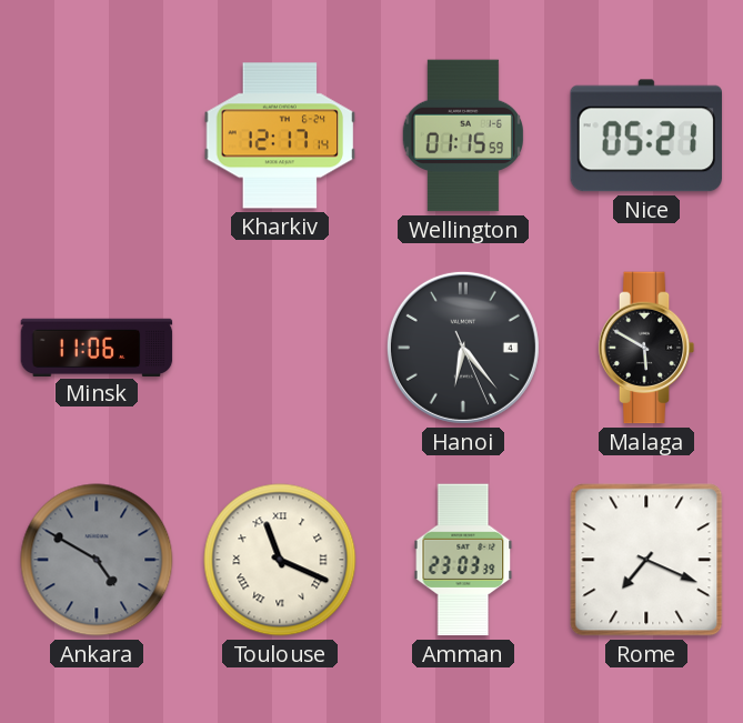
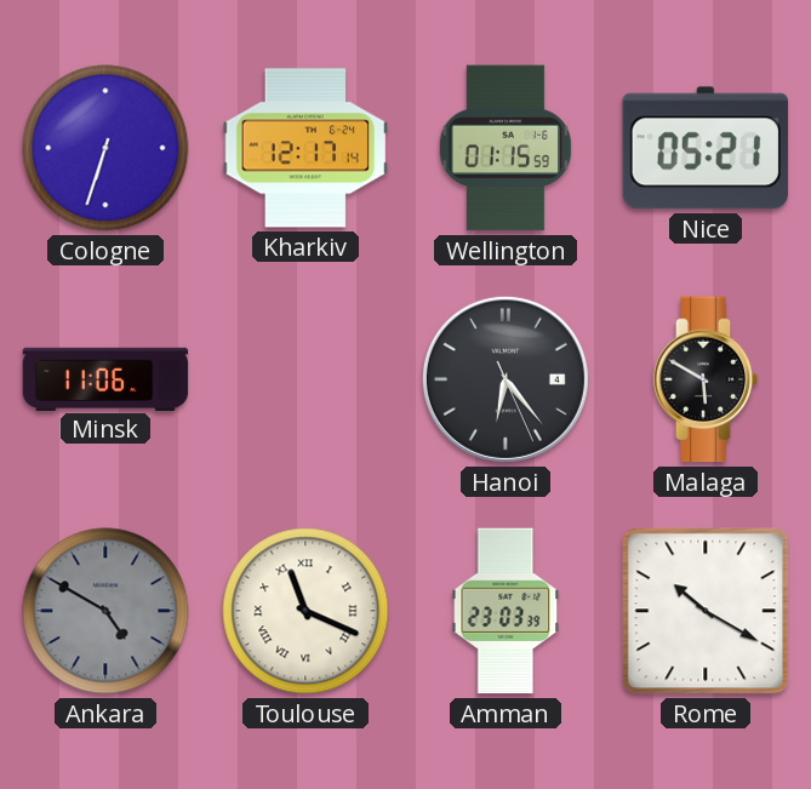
Cologne: none -> 6:33 (105, 148)
Rome: 7:19 -> 10:20 (706, 611)
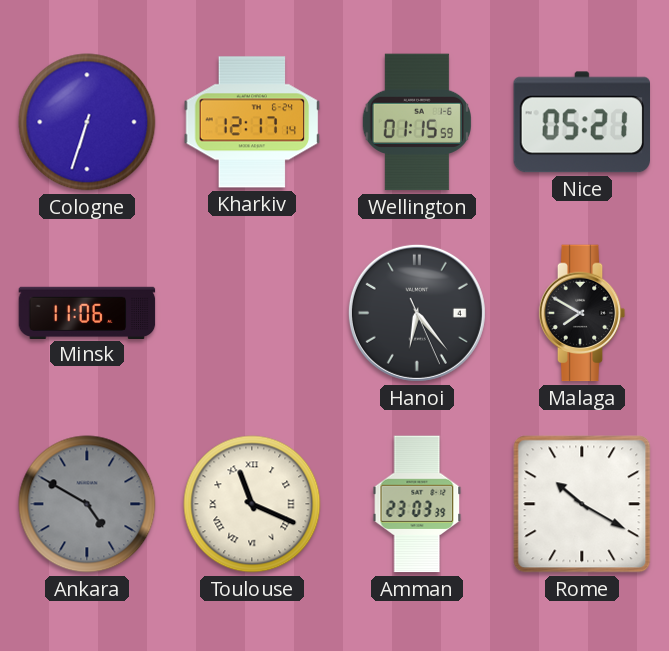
Malaga: 5:50 -> 7:50 (582, 313)
